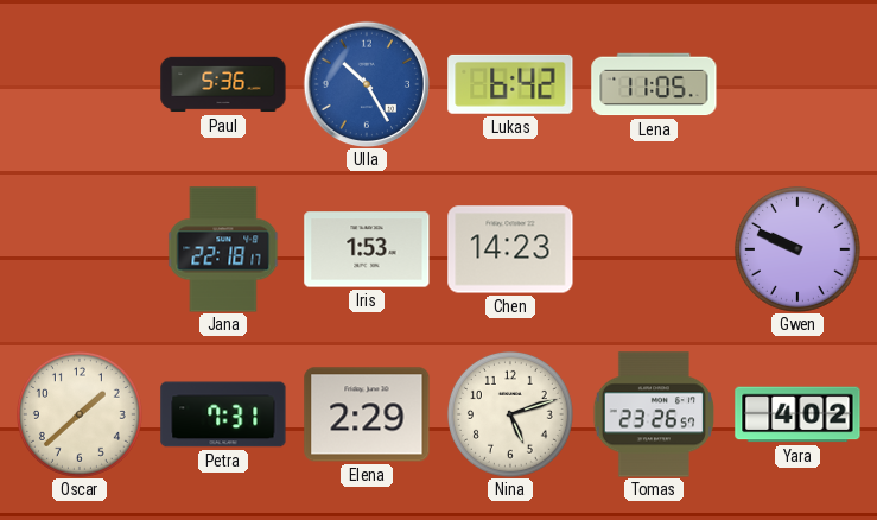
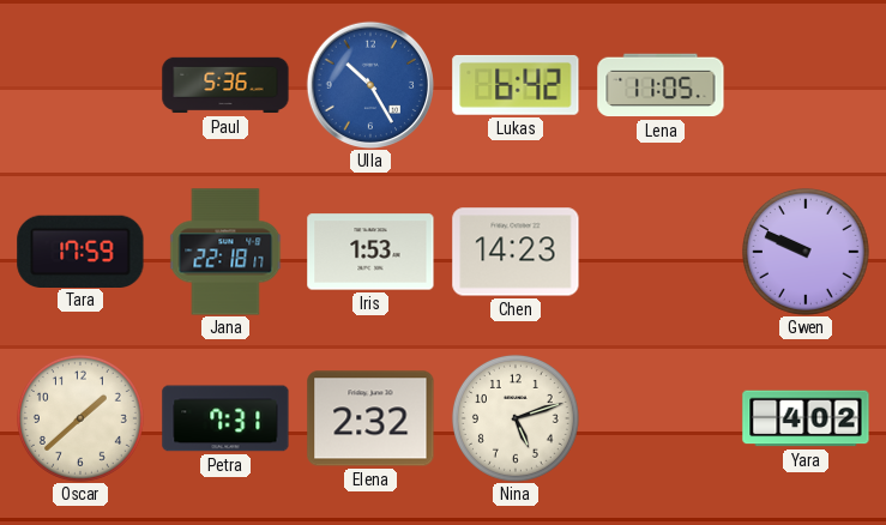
Tara: none -> 17:59 (80, 251)
Elena: 2:29 -> 2:32 (370, 418)
Tomas: 23:26 -> none (653, 414)
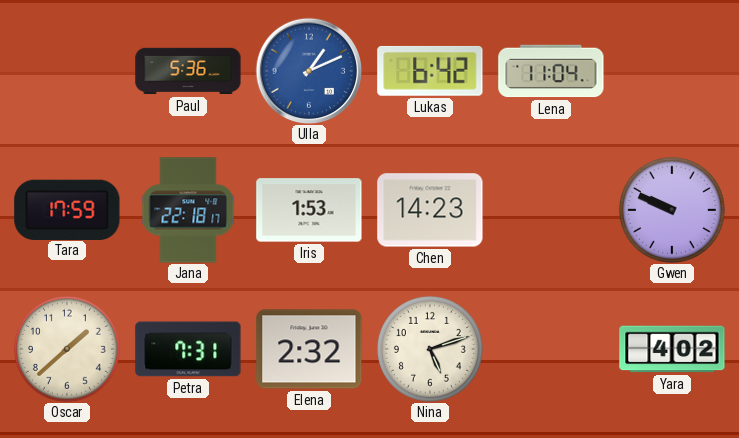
Ulla: 10:25 -> 1:11 (308, 70)
Lena: 11:05 -> 11:04 (551, 71)
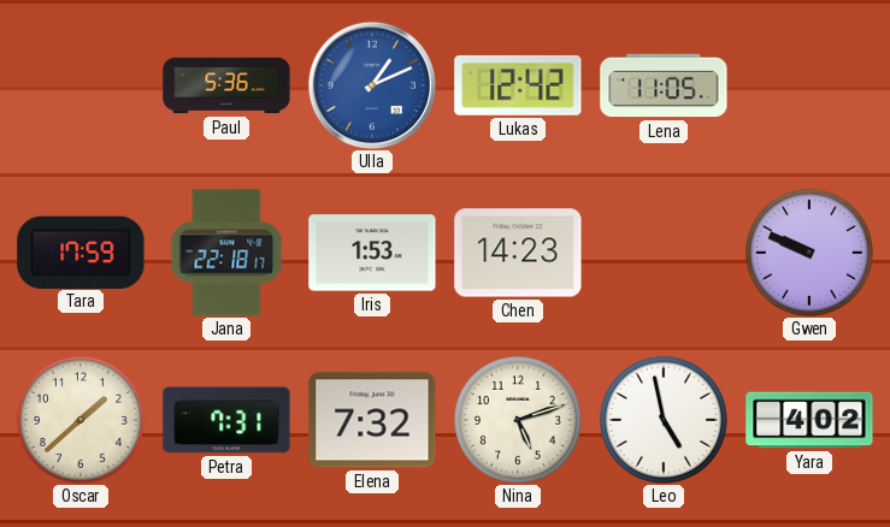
Lukas: 6:42 -> 12:42 (518, 85)
Lena: 11:04 -> 11:05 (664, 85)
Elena: 2:32 -> 7:32 (372, 420)
Leo: none -> 4:58 (664, 420)
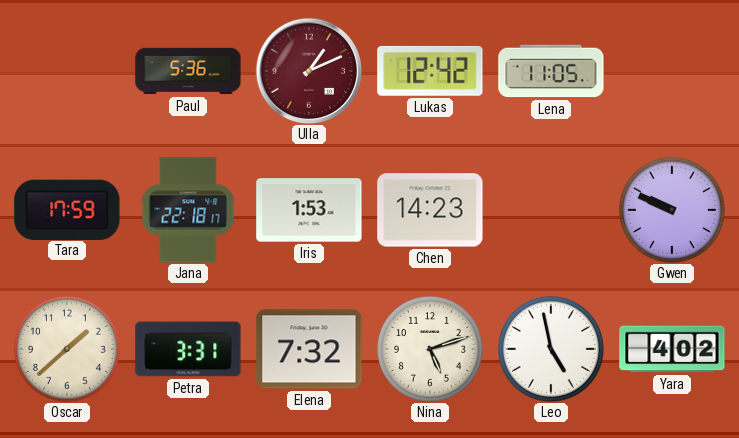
Ulla dial: blue -> burgundy (308, 70)
Petra: 7:31 -> 3:31 (188, 349)
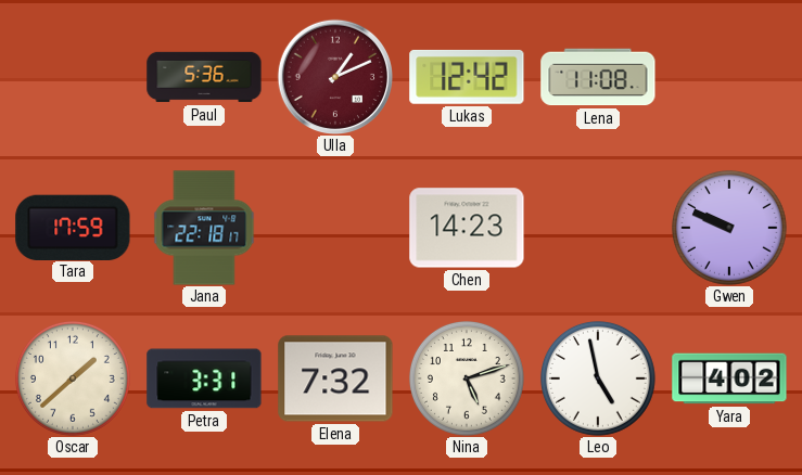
Lena: 11:05 -> 11:08 (598, 77)
Iris: 1:53 -> none (309, 210)
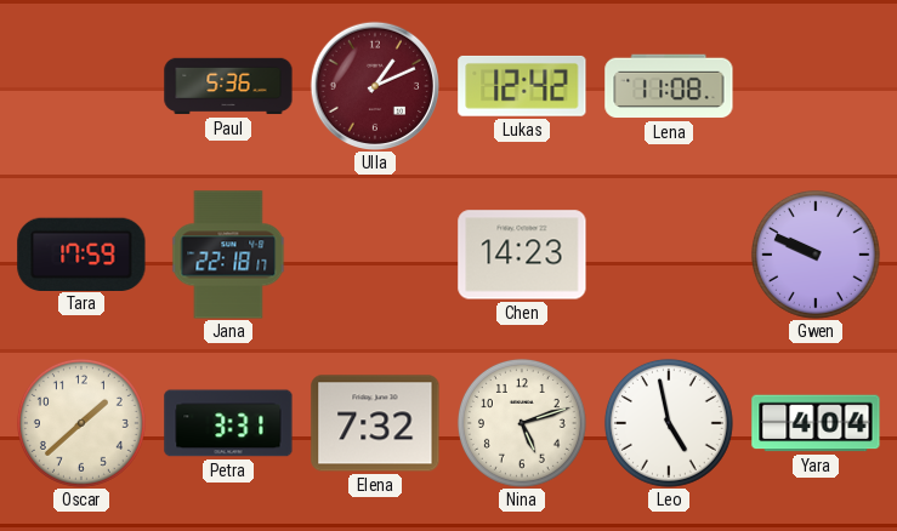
Yara: 4:02 -> 4:04 (816, 423)
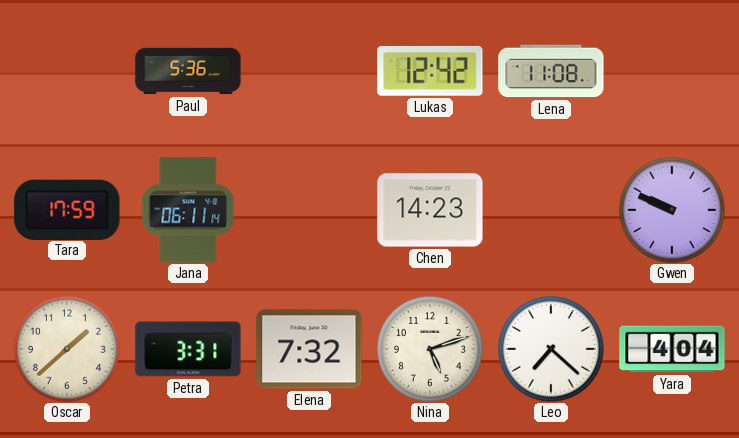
Ulla: 1:11 -> none (374, 85)
Jana: 22:18 -> 06:11 (188, 210)
Leo: 4:58 -> 7:22 (551, 349)
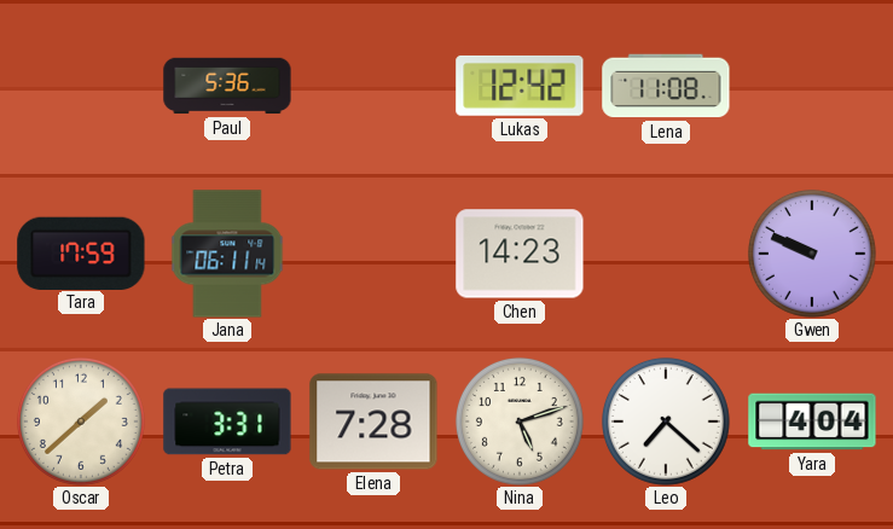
Elena: 7:32 -> 7:28 (373, 422)
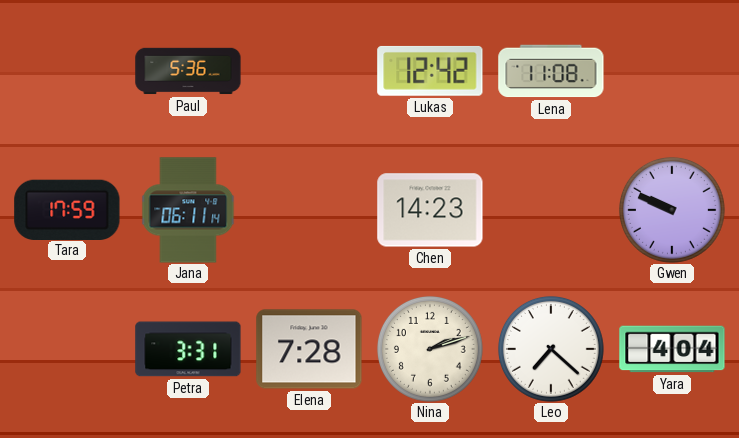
Oscar: 1:38 -> none (81, 422)
Nina: 5:12 -> 2:12 (430, 349)
